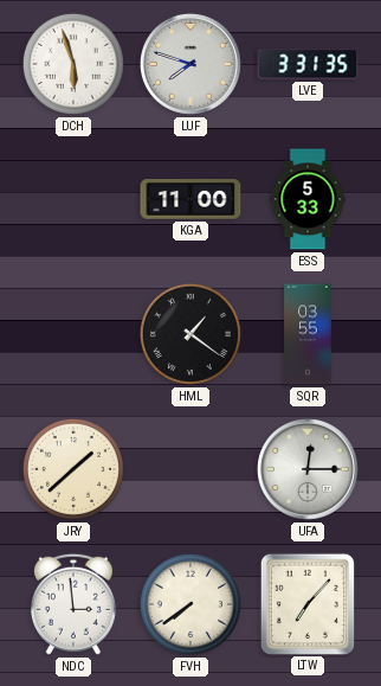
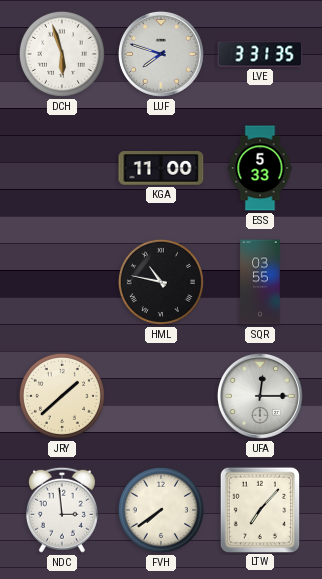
HML: 1:21 -> 10:47 (161, 282)
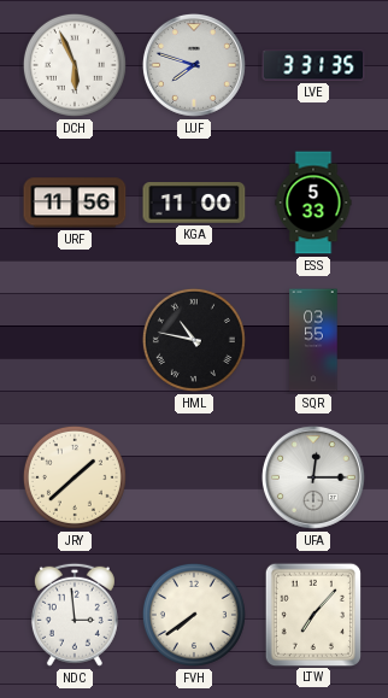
DCH: 5:57 -> 5:56 (75, 65)
URF: none -> 11:56 (75, 203)
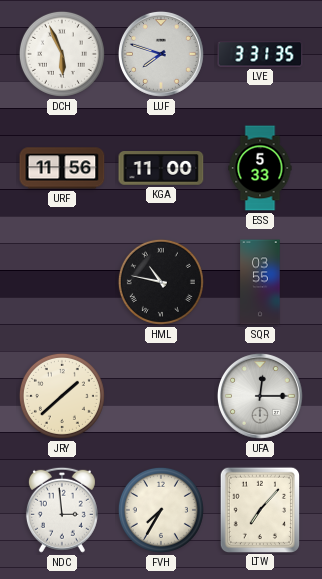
FVH: 7:39 -> 7:35 (161, 510)
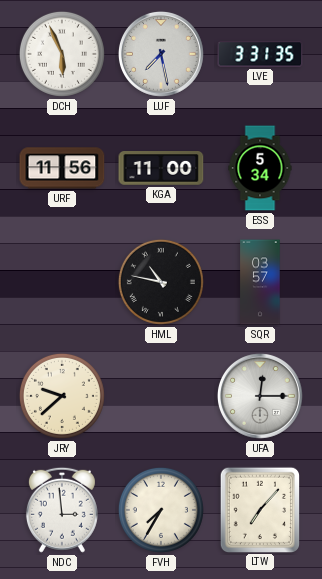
LUF: 7:48 -> 7:28 (161, 54)
ESS: 5:33 -> 5:34 (260, 168)
SQR: 03:55 -> 03:57 (260, 282)
JRY: 1:38 -> 9:38 (62, 396)
